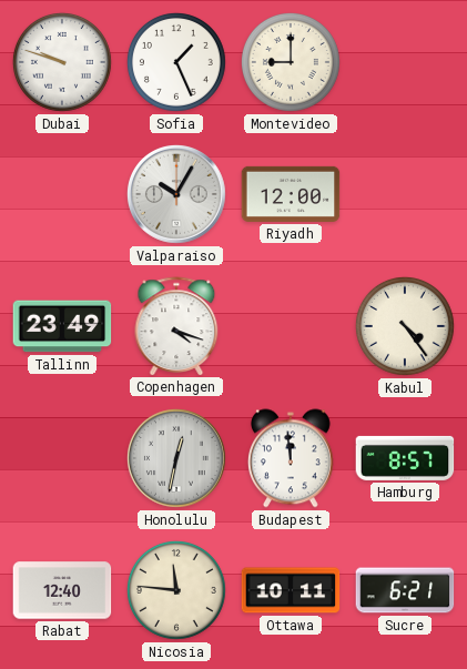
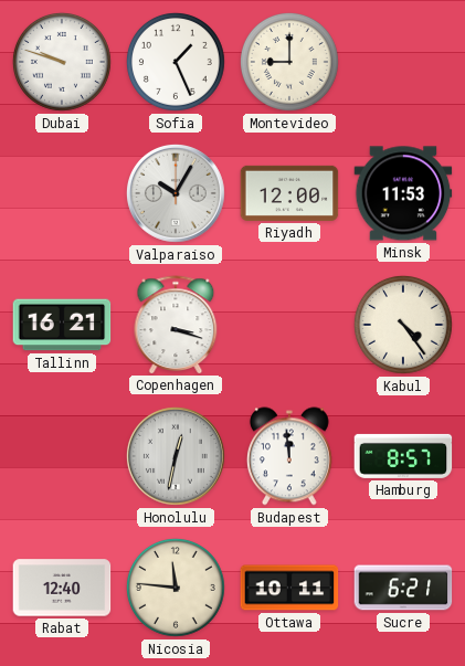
Minsk: none -> 11:53 (403, 193)
Tallinn: 23:49 -> 16:21 (62, 325)
Copenhagen: 4:18 -> 3:18 (176, 325)
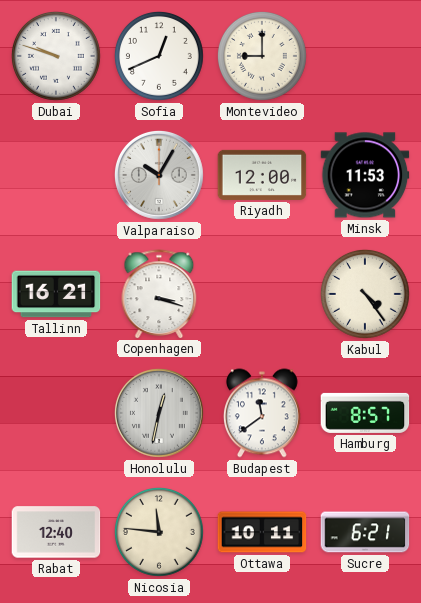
Sofia: 1:26 -> 12:41 (159, 56)
Budapest: 11:59 -> 11:39 (262, 413)
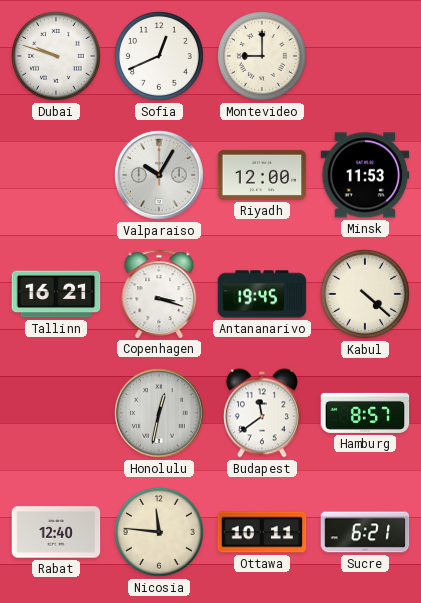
Antananarivo: none -> 19:45 (262, 294)
Kabul: 4:24 -> 4:22 (365, 294)
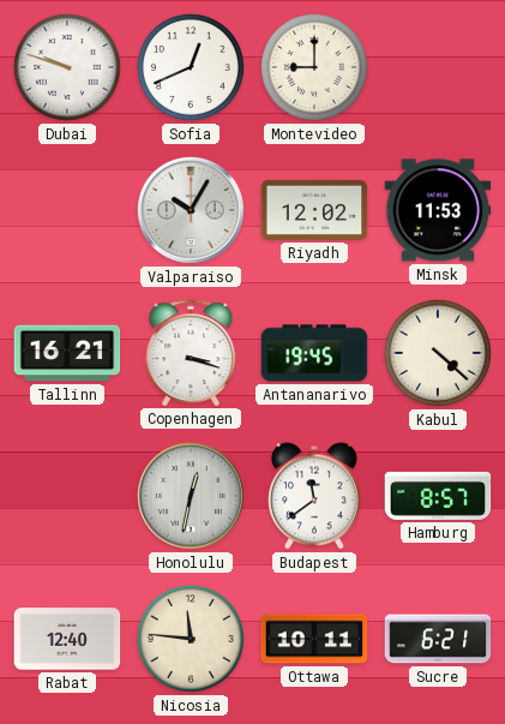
Riyadh: 12:00 -> 12:02 (314, 210)
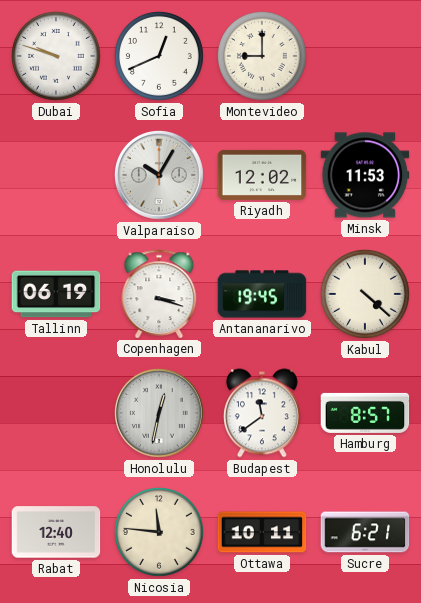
Tallinn: 16:21 -> 06:19 (56, 294)
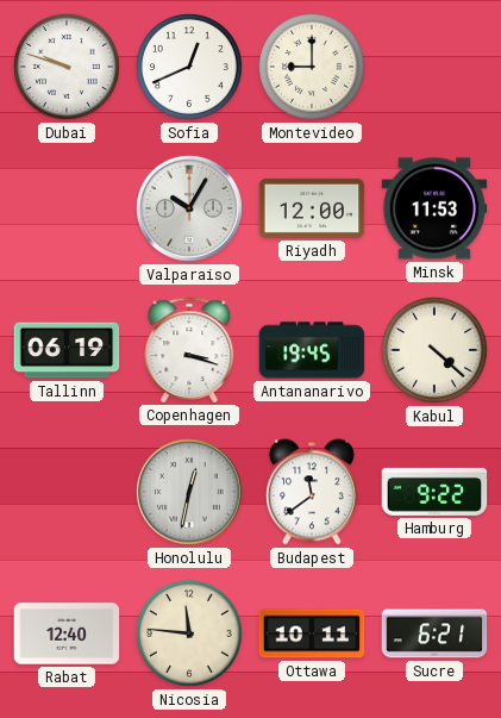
Riyadh: 12:02 -> 12:00 (312, 208)
Hamburg: 8:57 -> 9:22 (434, 492)
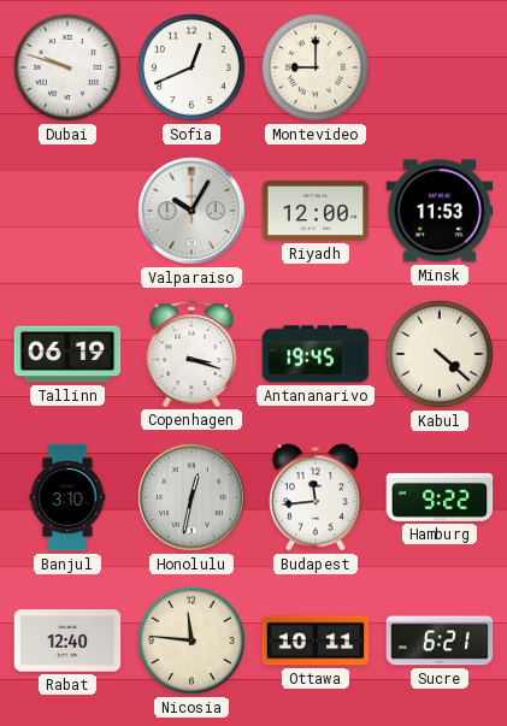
Banjul: none -> 3:10 (67, 497)
Budapest: 11:39 -> 11:44 (316, 497)
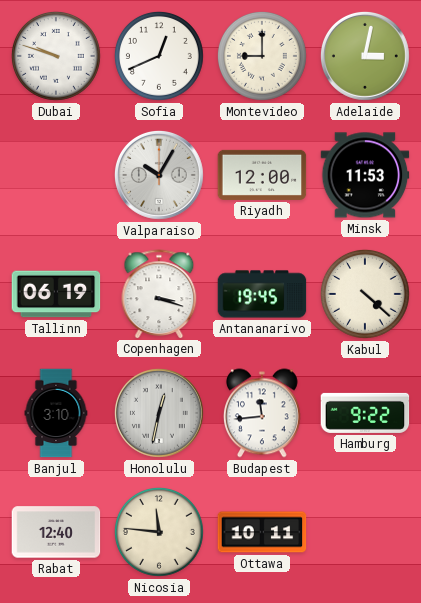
Adelaide: none -> 3:02 (365, 56)
Sucre: 6:21 -> none (440, 641)
